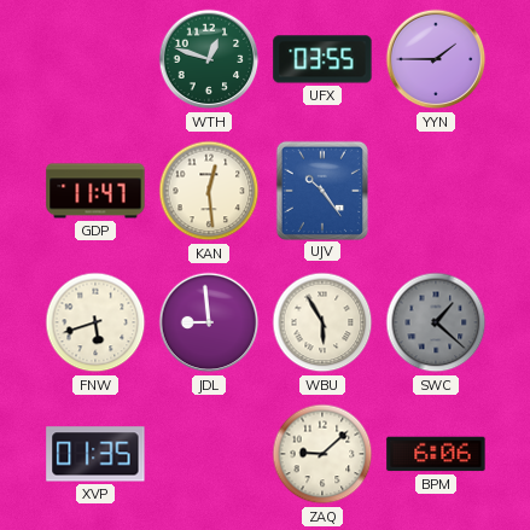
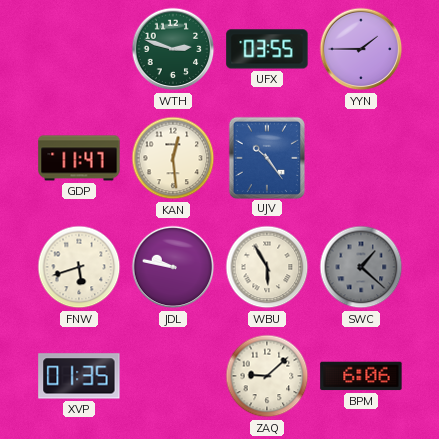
WTH: 12:48 -> 2:48 (173, 49)
JDL: 8:59 -> 9:47 (173, 267)
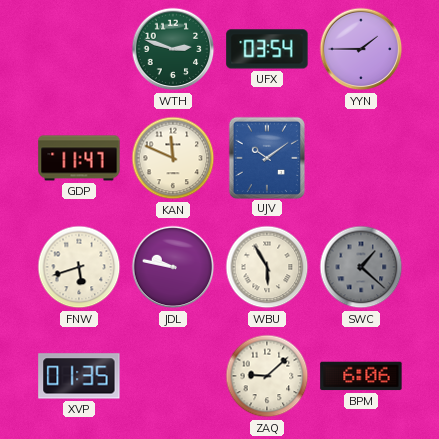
UFX: 03:55 -> 03:54 (267, 49)
KAN: 12:29 -> 11:49 (173, 158)
UJV: 10:24 -> 10:09 (267, 157)
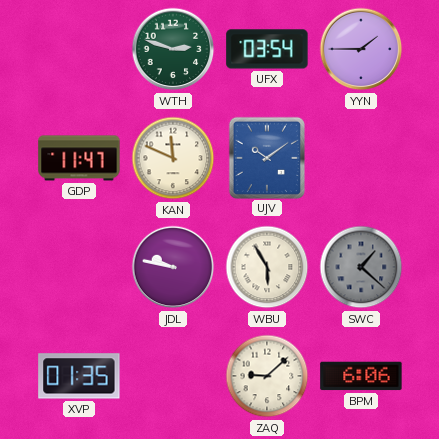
FNW: 5:42 -> none (79, 267)
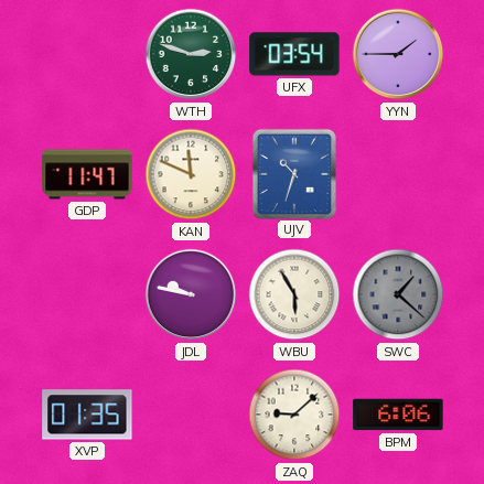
UJV: 10:09 -> 10:33 (294, 173)
